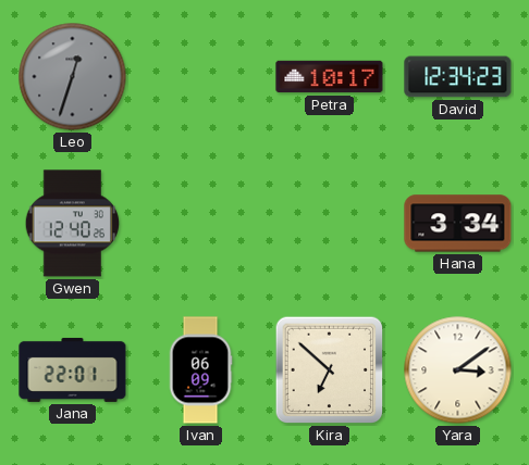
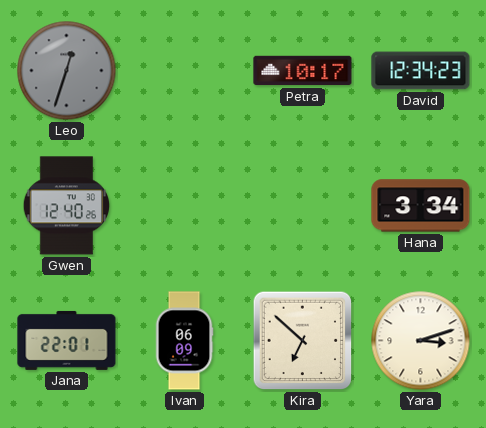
Yara: 3:09 -> 3:12 (421, 341)
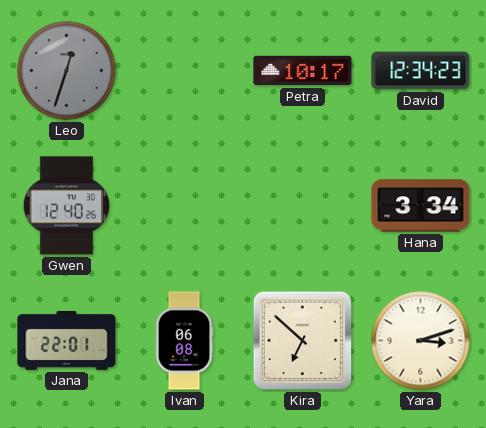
Ivan: 06:09 -> 06:08 (184, 341)
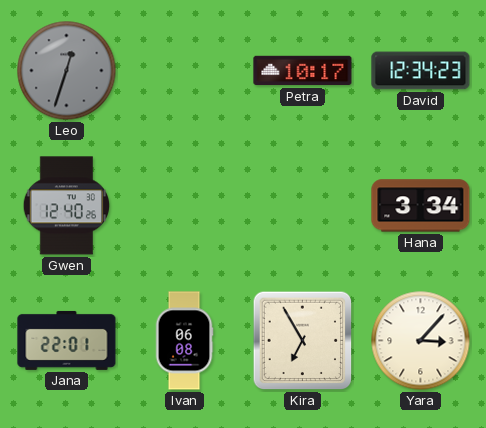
Kira: 6:52 -> 6:55 (303, 341)
Yara: 3:12 -> 3:07 (421, 341)
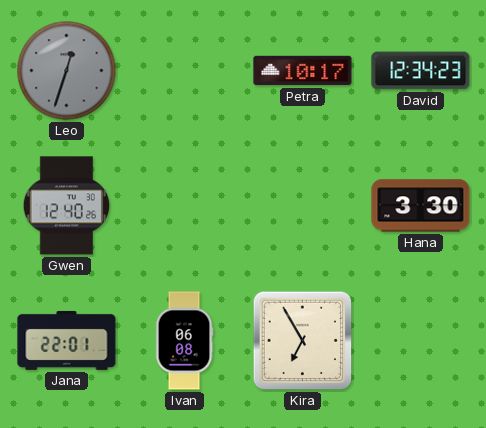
Hana: 3:34 -> 3:30 (421, 206)
Yara: 3:07 -> none (421, 341)
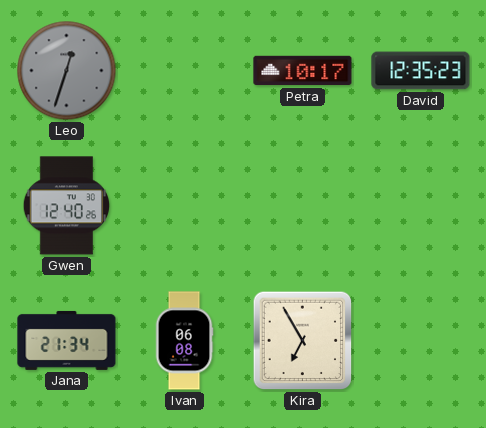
David: 12:34 -> 12:35 (421, 71)
Hana: 3:30 -> none (421, 206)
Jana: 22:01 -> 21:34 (67, 340)
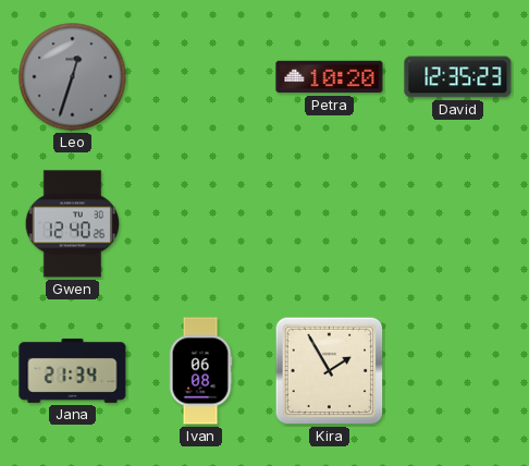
Petra: 10:17 -> 10:20 (330, 77)
Kira: 6:55 -> 1:55 (330, 371)
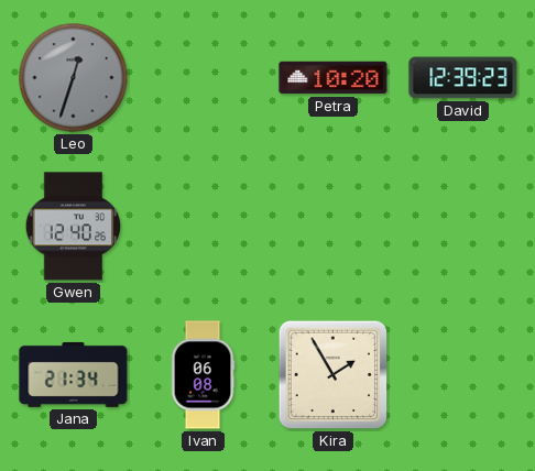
David: 12:35 -> 12:39 (463, 78)
